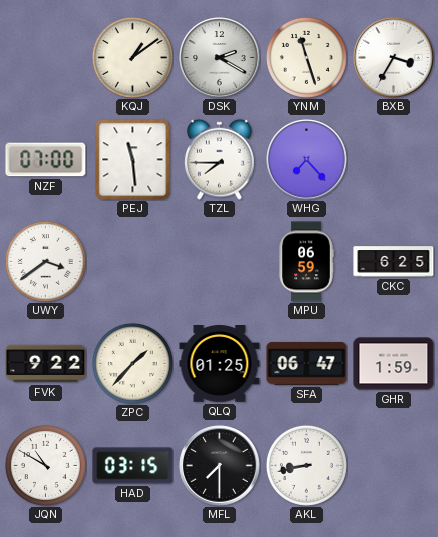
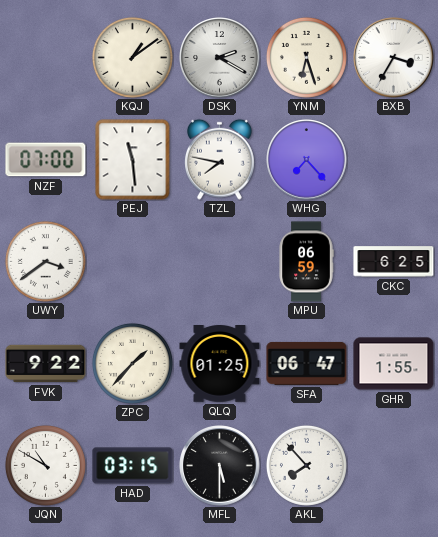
YNM: 11:27 -> 6:27 (306, 57)
TZL: 7:45 -> 7:47 (220, 159)
GHR: 1:59 -> 1:55 (394, 364)
MFL: 7:30 -> 5:30 (220, 466)
AKL: 8:43 -> 7:53 (306, 465)
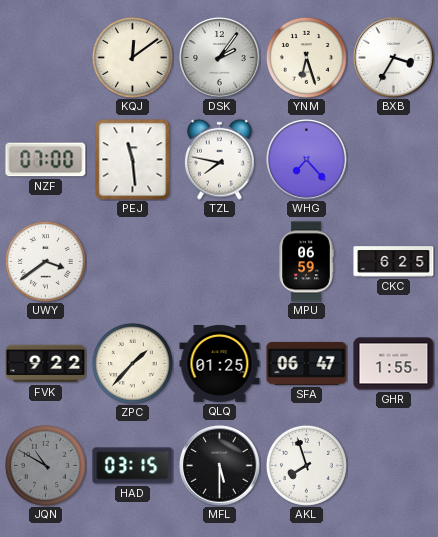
KQJ: 1:09 -> 12:09 (132, 57)
DSK: 2:20 -> 2:06 (220, 58)
JQN dial: white -> grey (45, 465)
AKL: 7:53 -> 7:57 (306, 465)
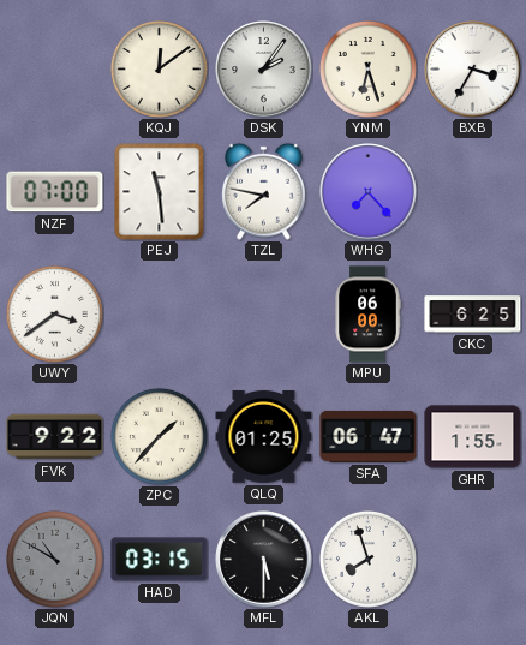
MPU: 06:59 -> 06:00 (367, 315)
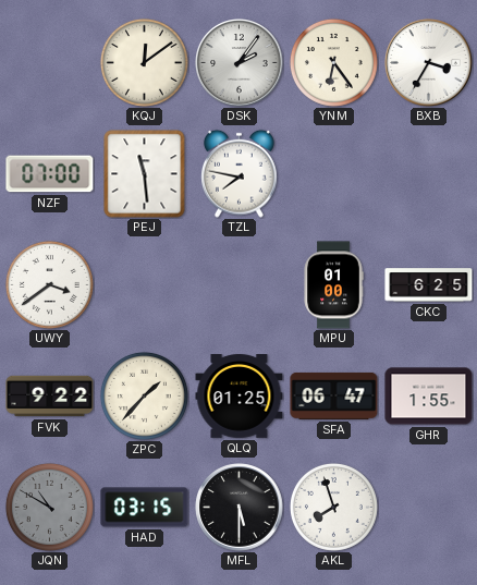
YNM: 6:27 -> 6:24 (333, 62)
WHG: 7:23 -> none (369, 192)
MPU: 06:00 -> 01:00 (333, 285)
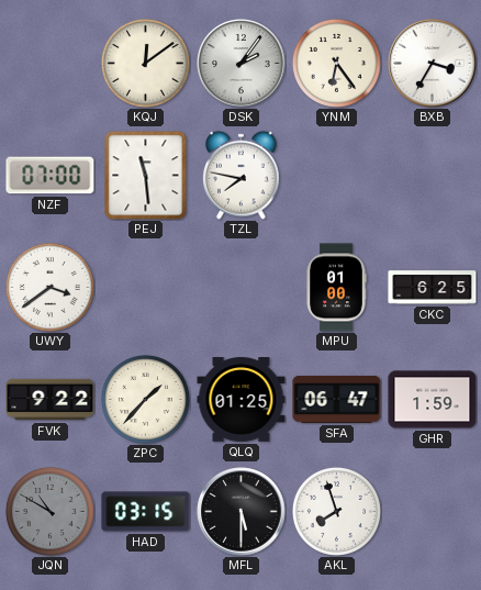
GHR: 1:55 -> 1:59 (433, 400)
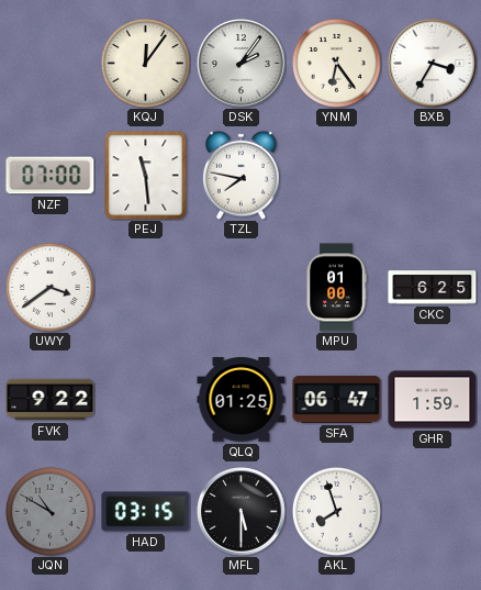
KQJ: 12:09 -> 12:06 (145, 63)
ZPC: 1:37 -> none (145, 399)
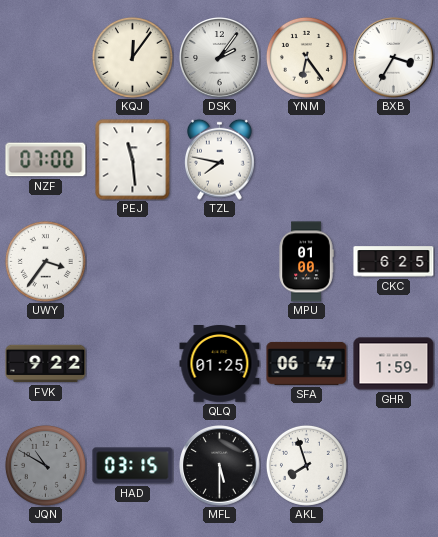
UWY: 3:39 -> 3:36 (45, 261)
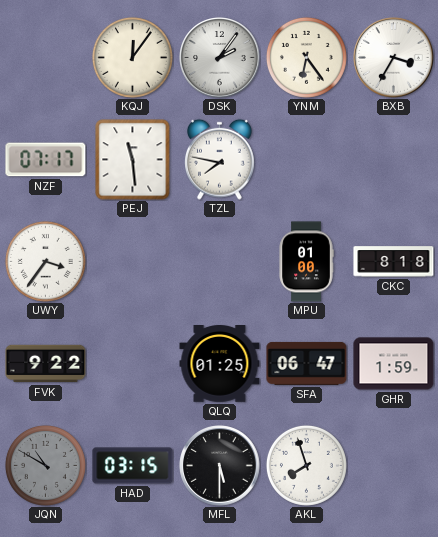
NZF: 07:00 -> 07:17 (46, 160)
CKC: 6:25 -> 8:18 (394, 262)
